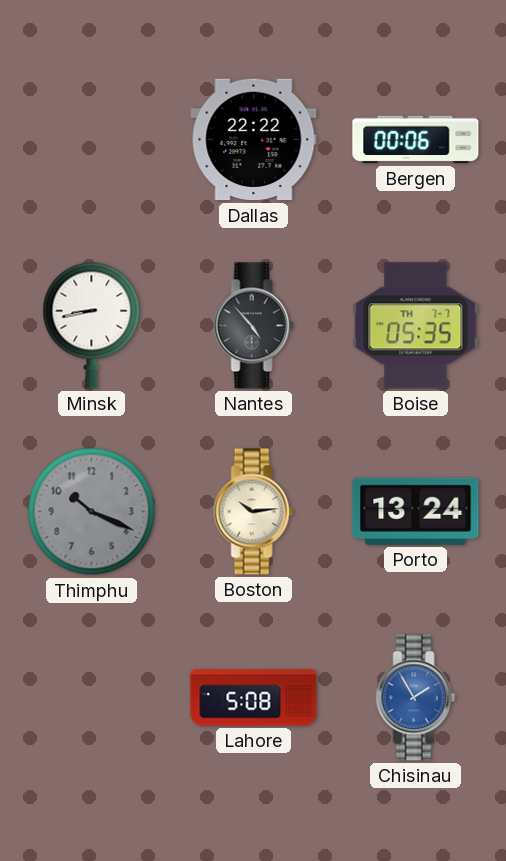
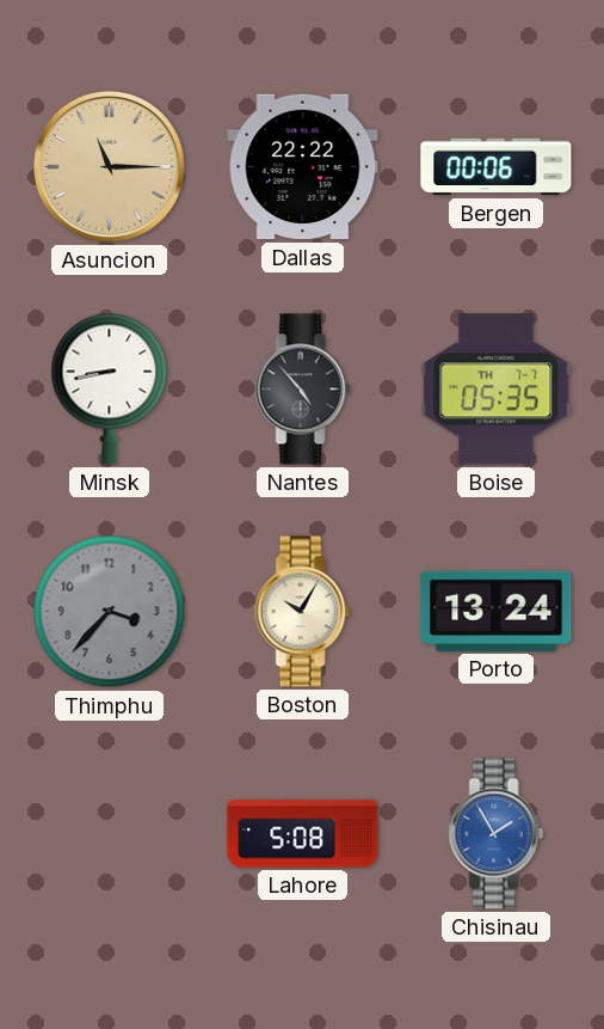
Asuncion: none -> 11:15 (110, 167)
Thimphu: 10:19 -> 3:37 (110, 612)
Boston: 10:14 -> 10:05 (303, 612)
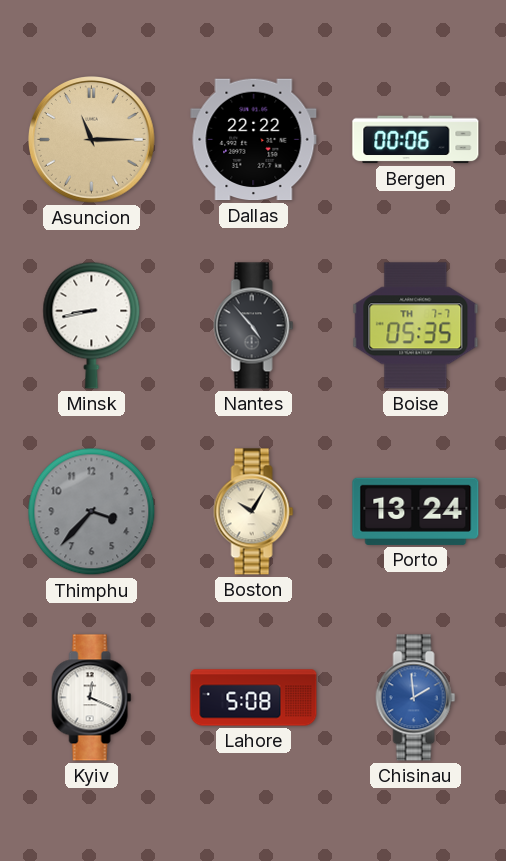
Kyiv: none -> 12:19 (92, 698)
Chisinau: 1:55 -> 1:59 (416, 698)
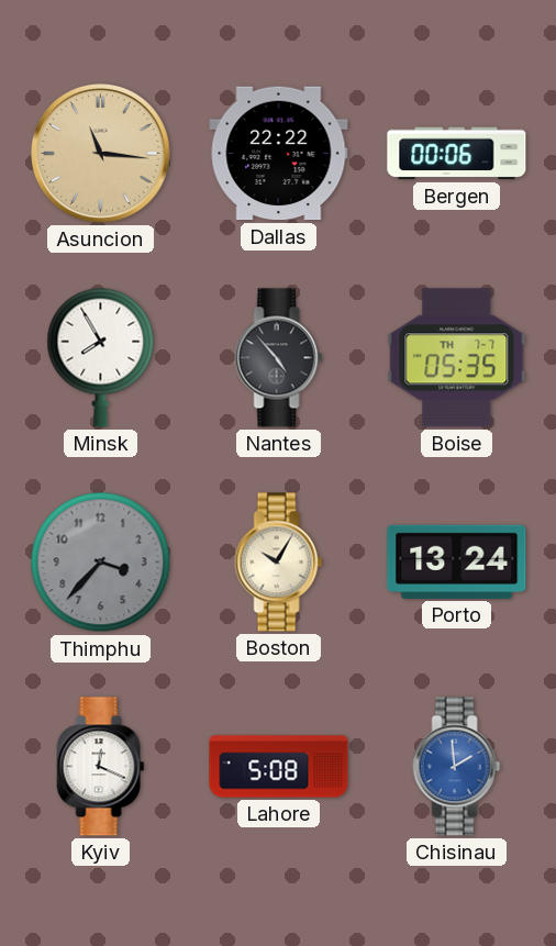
Asuncion: 11:15 -> 11:16 (101, 154)
Minsk: 8:43 -> 7:55 (101, 357)
